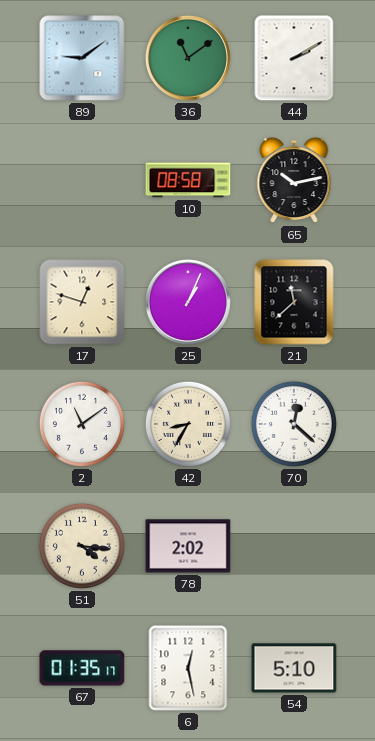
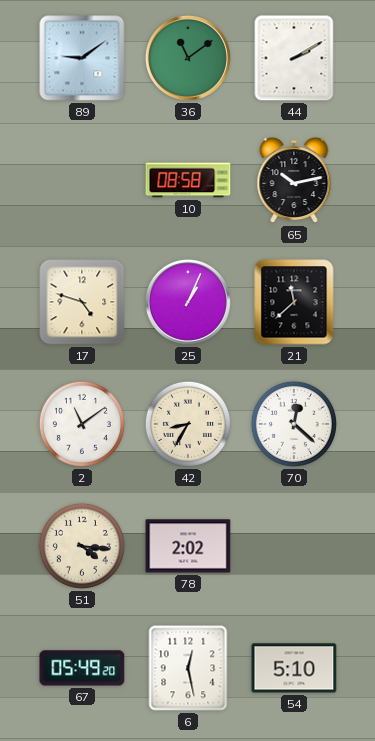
17: 12:48 -> 4:48 (82, 302)
67: 01:35 -> 05:49 (82, 668)
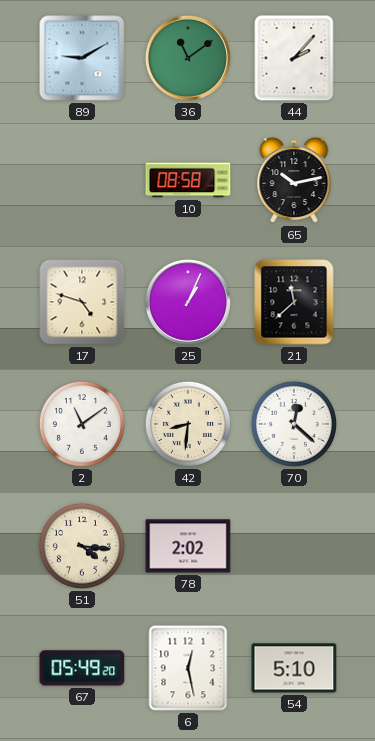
89: 9:09 -> 9:10 (82, 58)
44: 2:10 -> 2:07 (294, 58)
42: 8:35 -> 8:31 (188, 424)
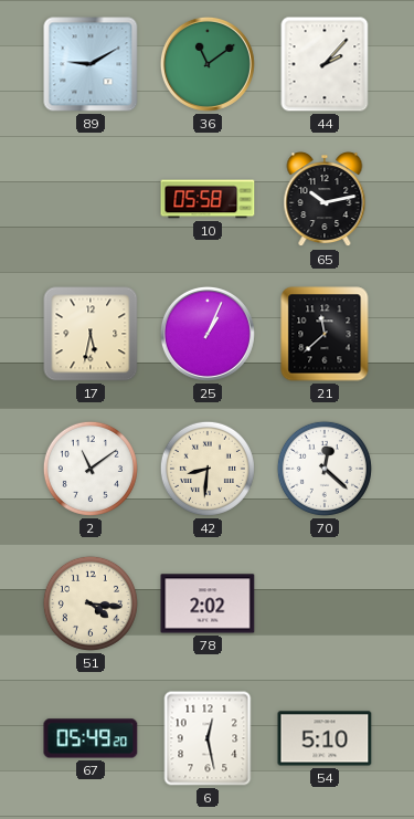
10: 08:58 -> 05:58 (208, 199)
17: 4:48 -> 5:32 (91, 334)
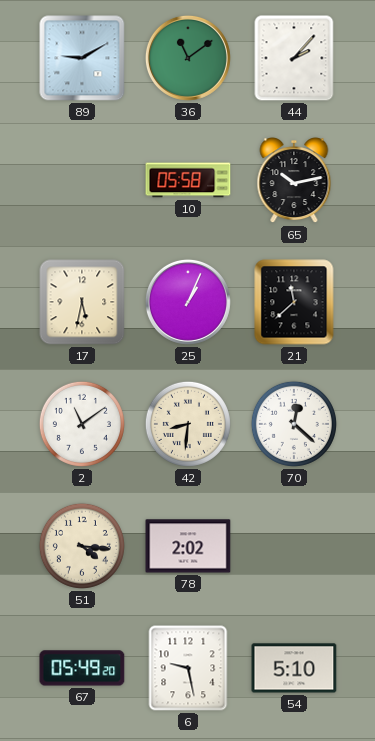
6: 12:28 -> 9:28 (188, 668)
